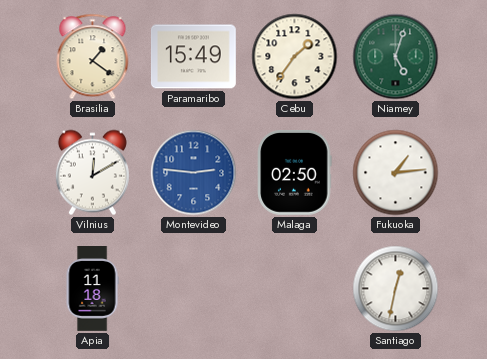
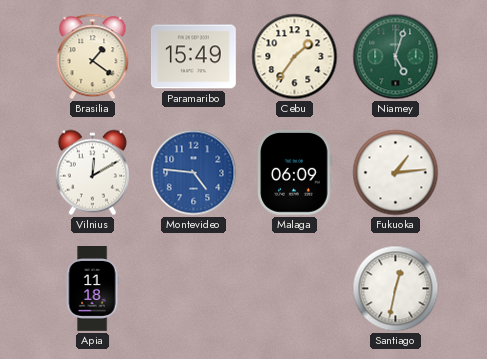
Montevideo: 2:46 -> 4:46 (194, 173)
Malaga: 02:50 -> 06:09 (295, 172)
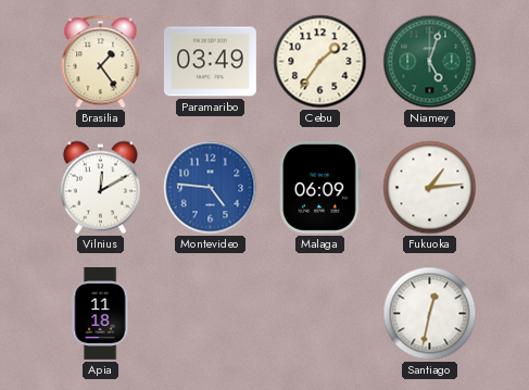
Brasilia: 1:21 -> 1:24 (101, 62)
Paramaribo: 15:49 -> 03:49 (210, 62)
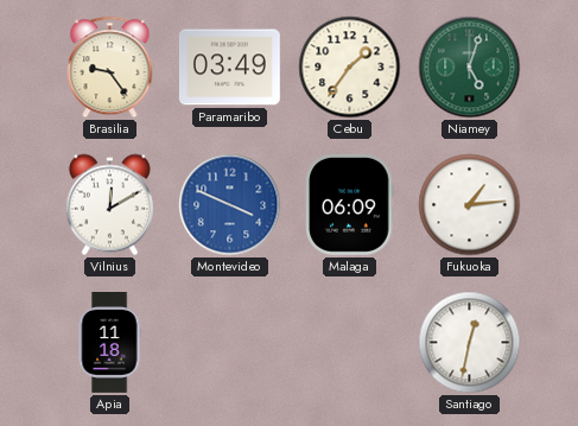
Brasilia: 1:24 -> 9:24 (110, 68)
Montevideo: 4:46 -> 3:49 (230, 205)
